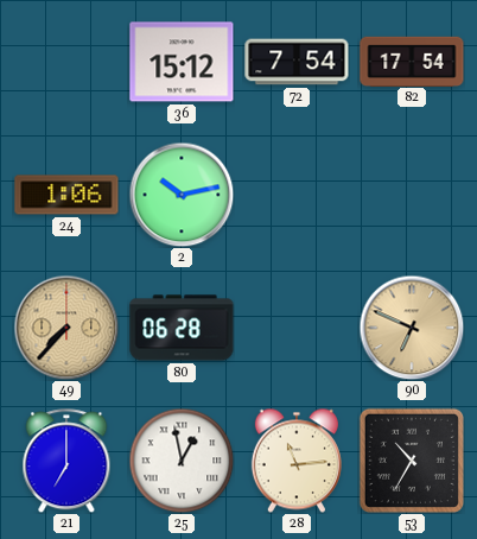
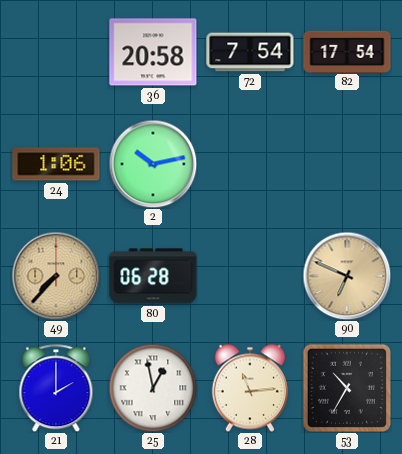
36: 15:12 -> 20:58 (153, 52)
21: 7:00 -> 2:00 (56, 388)
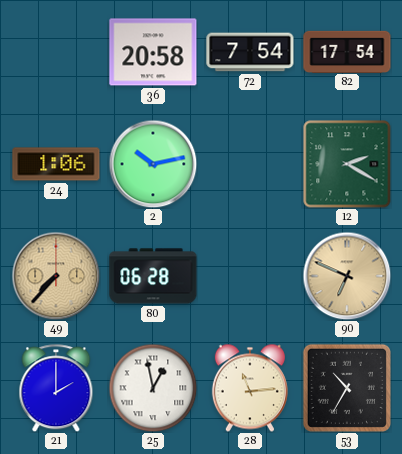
12: none -> 2:20 (347, 164)
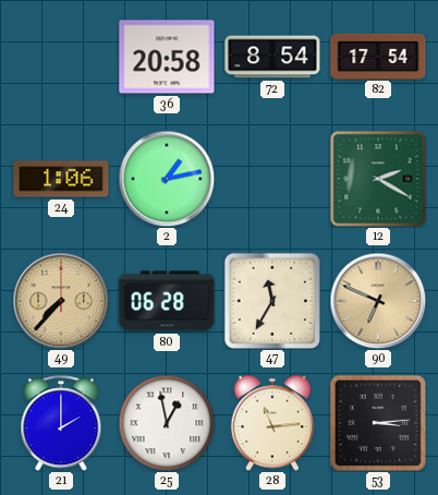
72: 7:54 -> 8:54 (272, 57)
2: 10:13 -> 1:13 (167, 179)
47: none -> 11:35 (272, 301)
53: 10:35 -> 3:14 (378, 423)
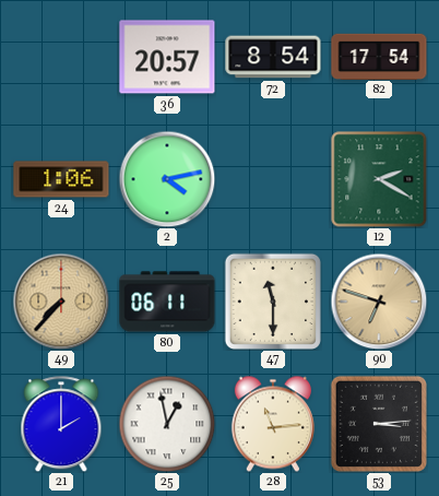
36: 20:58 -> 20:57 (167, 57)
2: 1:13 -> 4:13 (167, 179)
80: 06:28 -> 06:11 (167, 302)
47: 11:35 -> 11:30 (273, 302)
90: 6:49 -> 6:48 (379, 302)
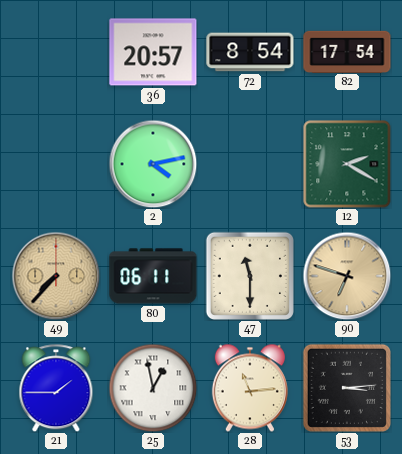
24: 1:06 -> none (61, 179)
21: 2:00 -> 1:45 (56, 388)
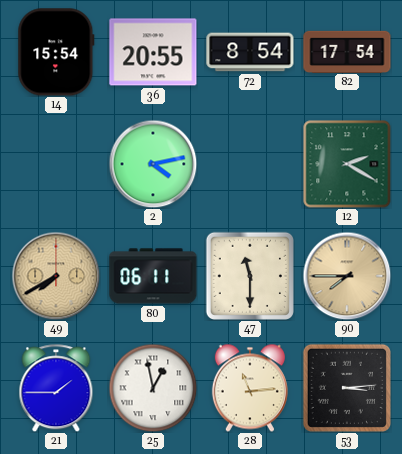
14: none -> 15:54 (56, 52)
36: 20:57 -> 20:55 (153, 52)
49: 7:37 -> 7:40 (56, 276)
90: 6:48 -> 7:45 (347, 276)
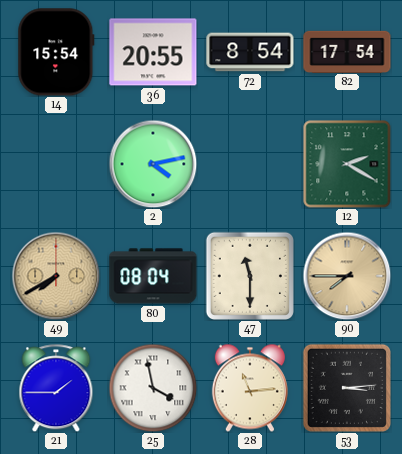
80: 06:11 -> 08:04 (153, 276)
25: 12:58 -> 3:58 (153, 388)
